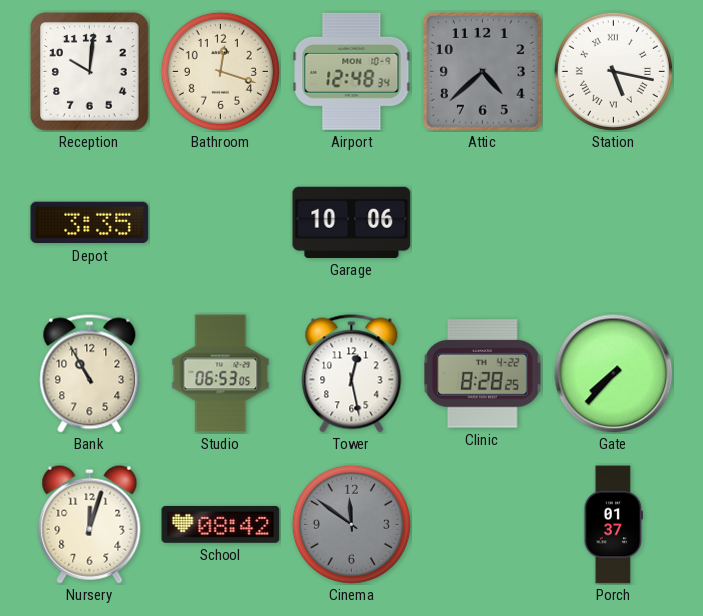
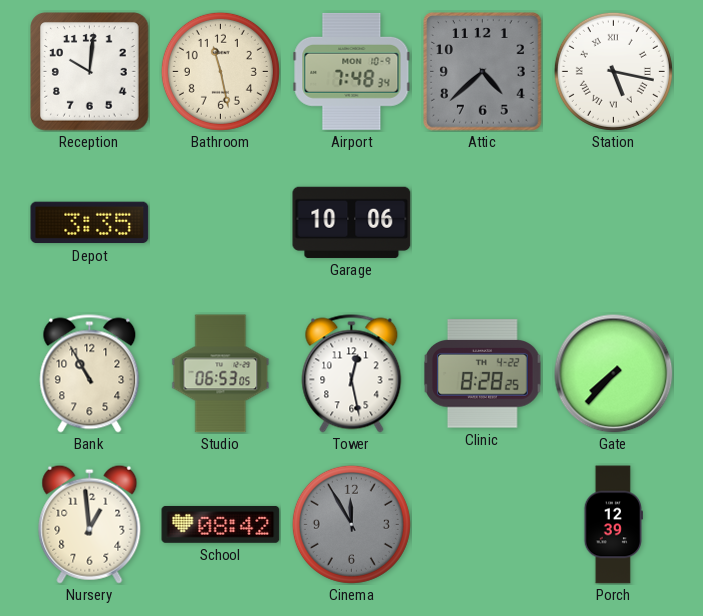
Bathroom: 12:18 -> 11:28 (220, 71)
Airport: 12:48 -> 7:48 (352, 71)
Nursery: 12:03 -> 12:59 (90, 524)
Cinema: 11:51 -> 11:55 (351, 524)
Porch: 01:37 -> 12:39 (613, 525)
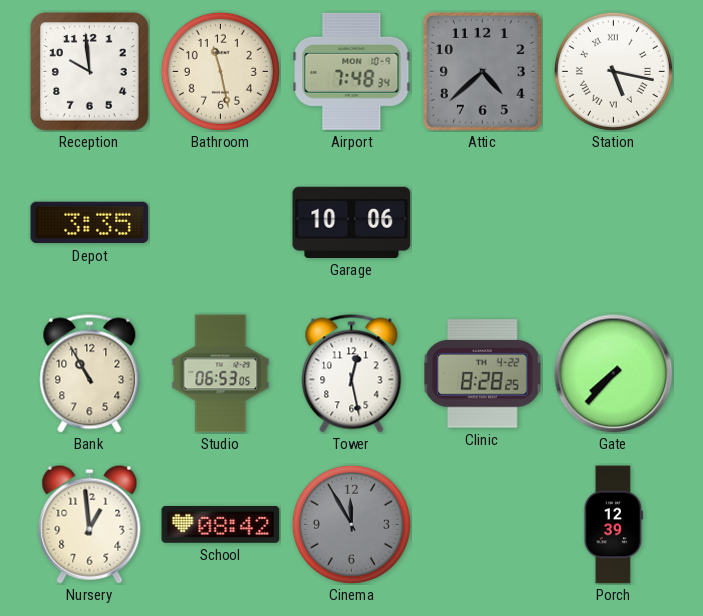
Reception: 10:01 -> 9:59 (90, 72)
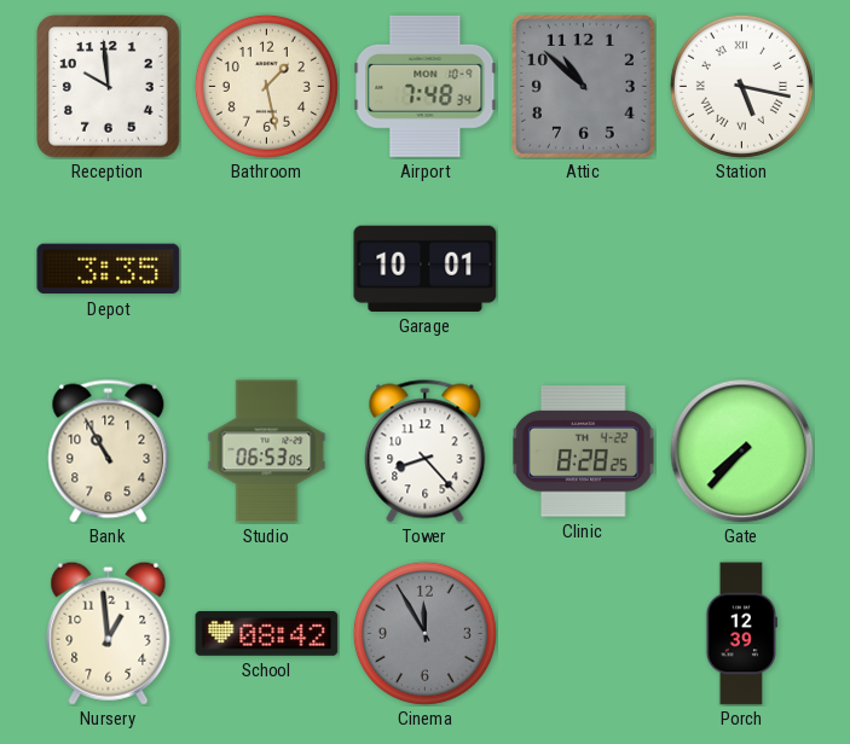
Bathroom: 11:28 -> 1:28 (266, 86)
Attic: 4:38 -> 10:52 (584, 87)
Garage: 10:06 -> 10:01 (426, 268)
Tower: 12:28 -> 8:23 (426, 452)
